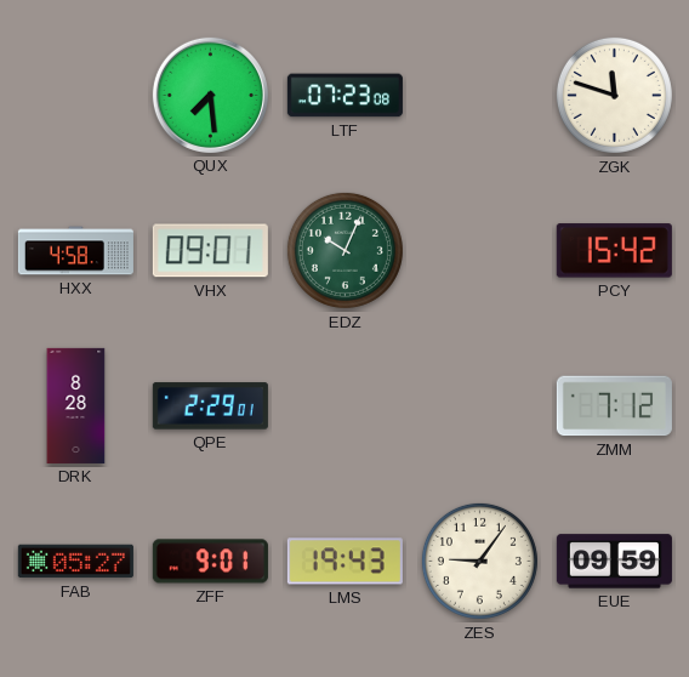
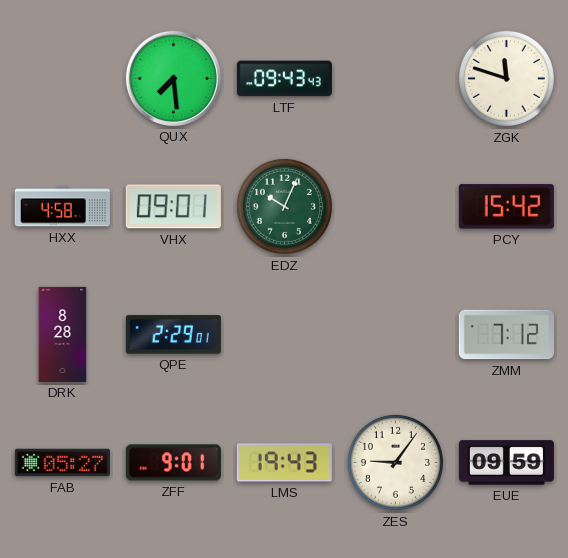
LTF: 07:23 -> 09:43 (284, 79)
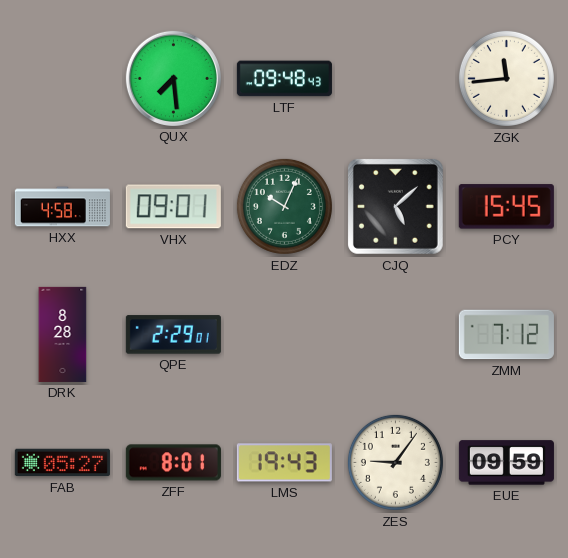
LTF: 09:43 -> 09:48 (284, 79)
ZGK: 11:48 -> 11:44 (506, 78)
CJQ: none -> 5:08 (395, 206)
PCY: 15:42 -> 15:45 (506, 207)
ZFF: 9:01 -> 8:01 (173, 463)
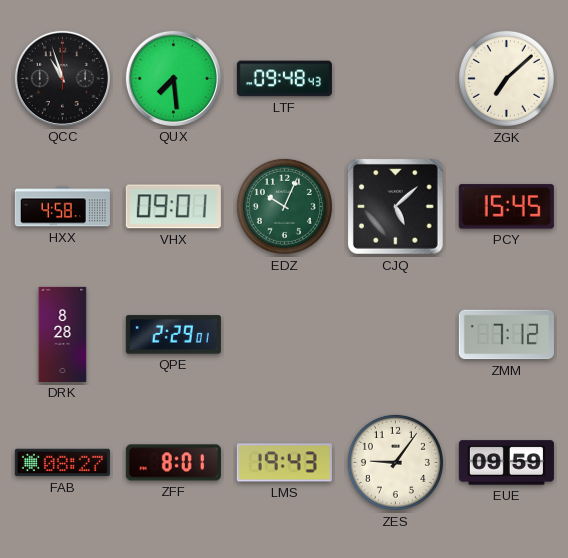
QCC: none -> 10:57 (62, 78)
ZGK: 11:44 -> 7:08 (506, 78)
FAB: 05:27 -> 08:27 (62, 463)
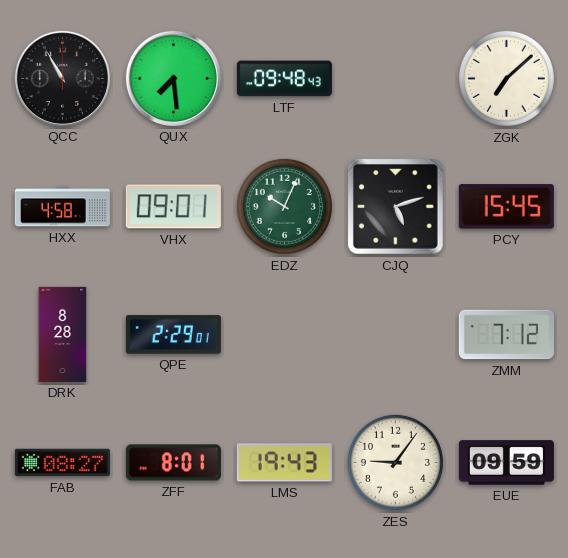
QCC: 10:57 -> 10:55 (62, 78)
CJQ: 5:08 -> 5:12 (395, 206)
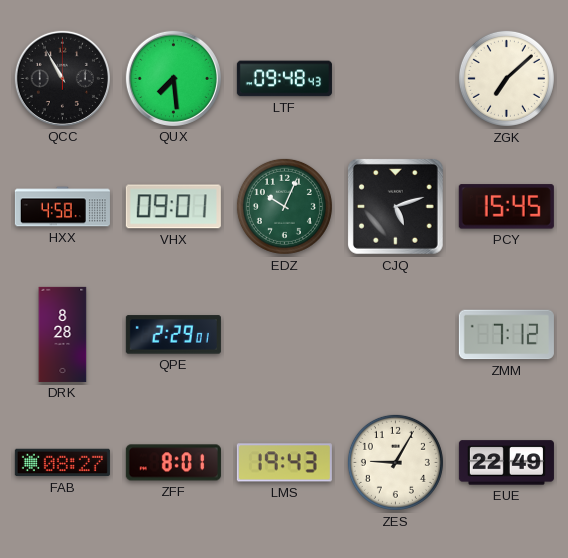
ZES: 9:06 -> 9:05 (395, 462)
EUE: 09:59 -> 22:49 (506, 463)
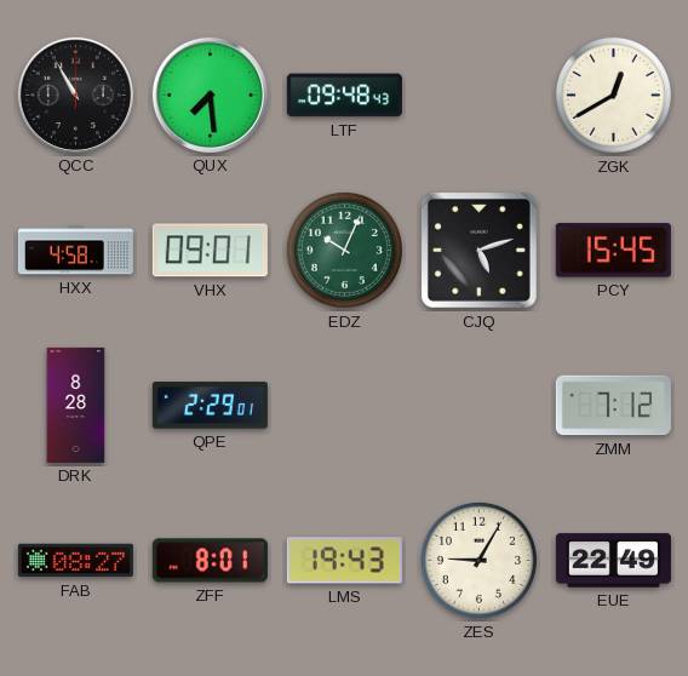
ZGK: 7:08 -> 12:40 (613, 94)
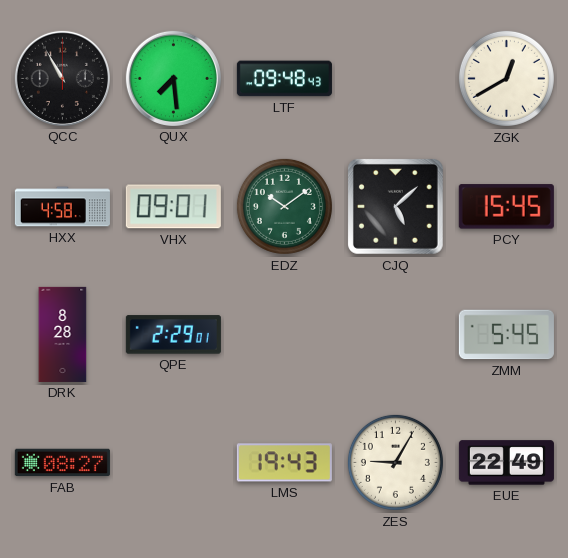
EDZ: 10:04 -> 10:09 (284, 206)
CJQ: 5:12 -> 5:08 (395, 206)
ZMM: 7:12 -> 5:45 (506, 335)
ZFF: 8:01 -> none (210, 561)
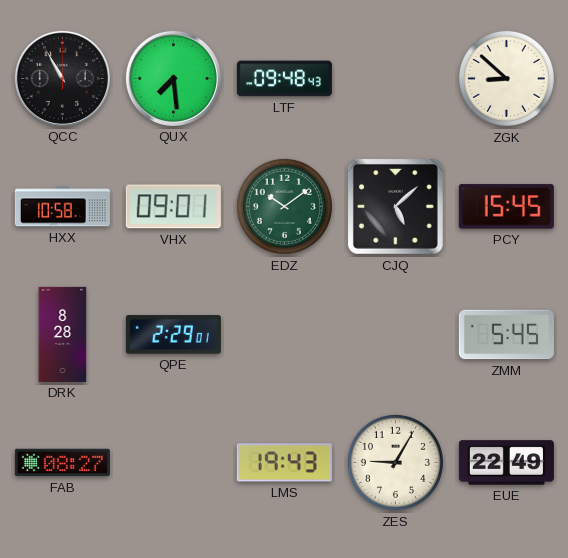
ZGK: 12:40 -> 8:52 (506, 78)
HXX: 4:58 -> 10:58 (62, 207)
